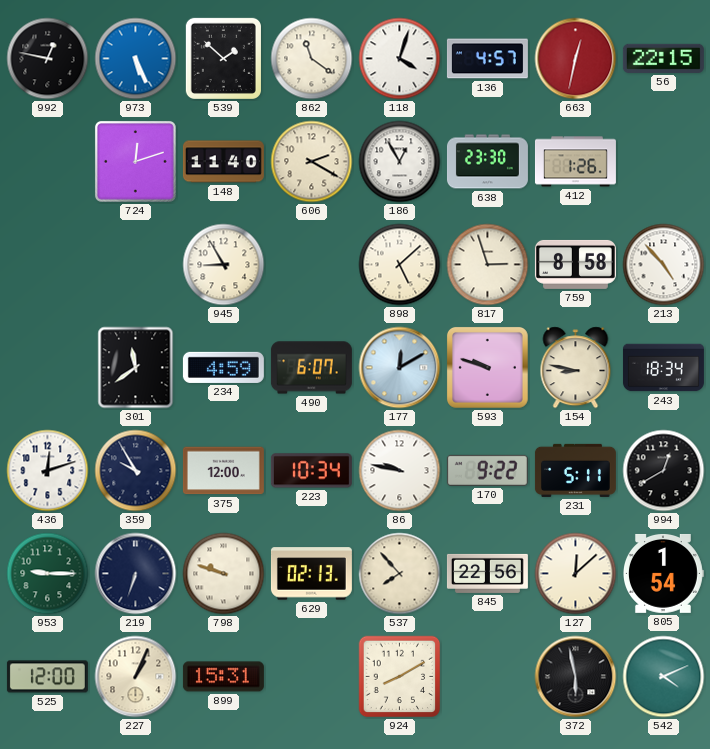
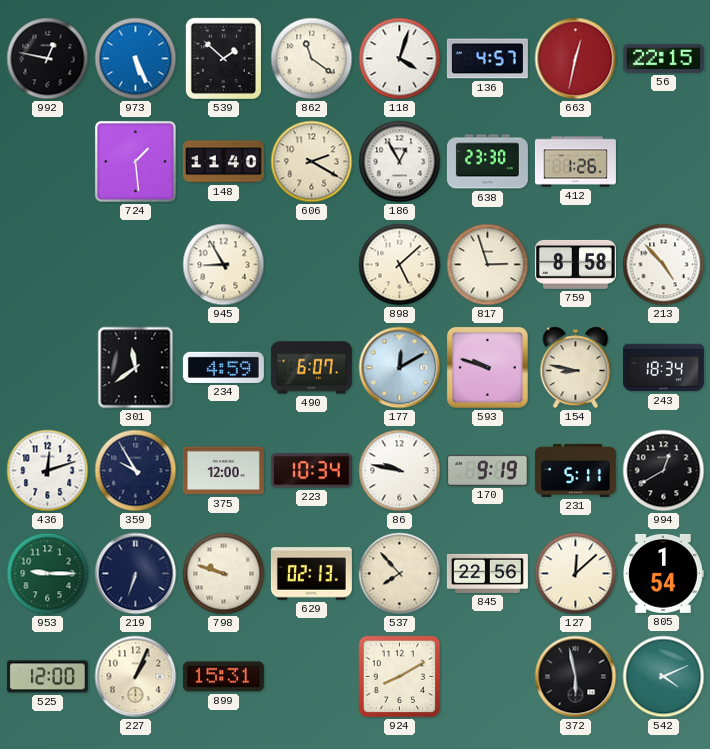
724: 12:12 -> 1:29 (135, 161)
170: 9:22 -> 9:19 (487, 470)
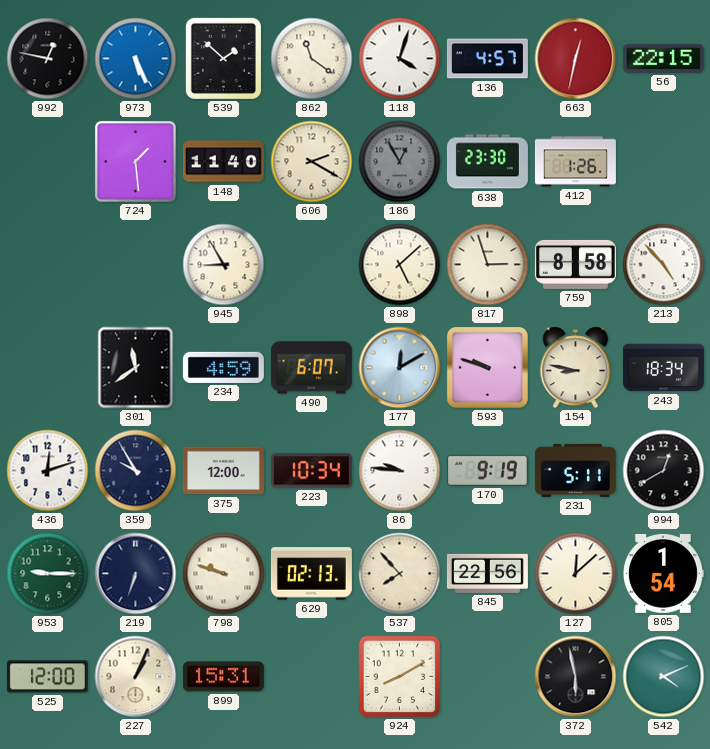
186 dial: white -> grey (400, 162)
86: 9:47 -> 9:46 (400, 471)
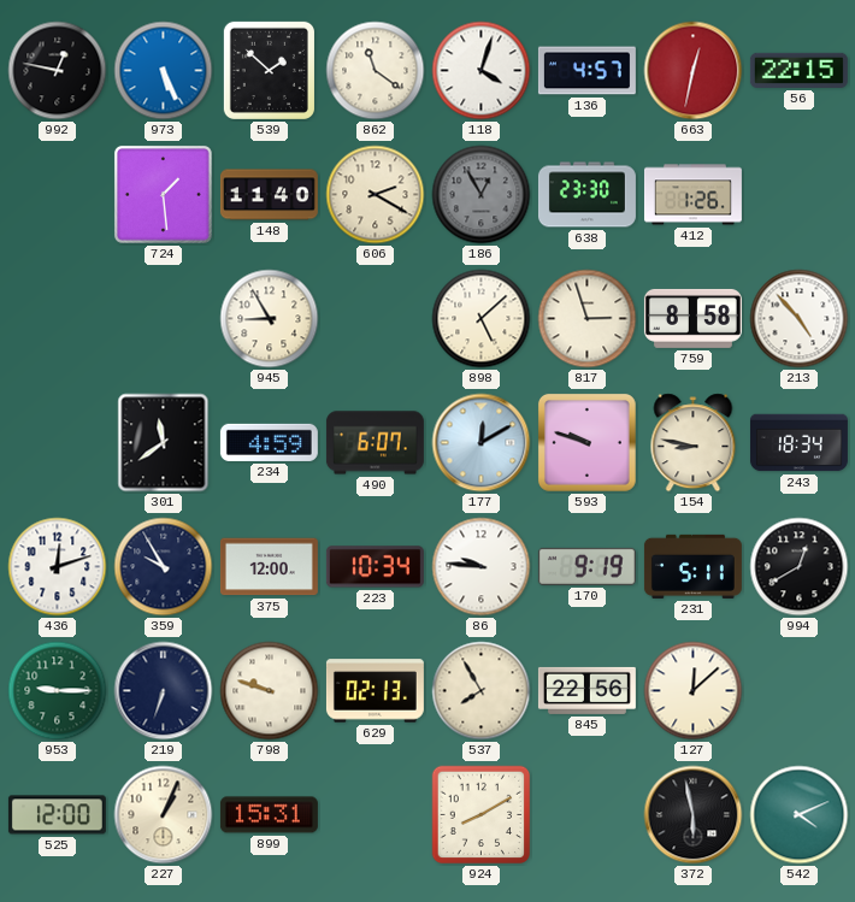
537: 7:53 -> 7:55 (482, 691)
805: 1:54 -> none (664, 573)
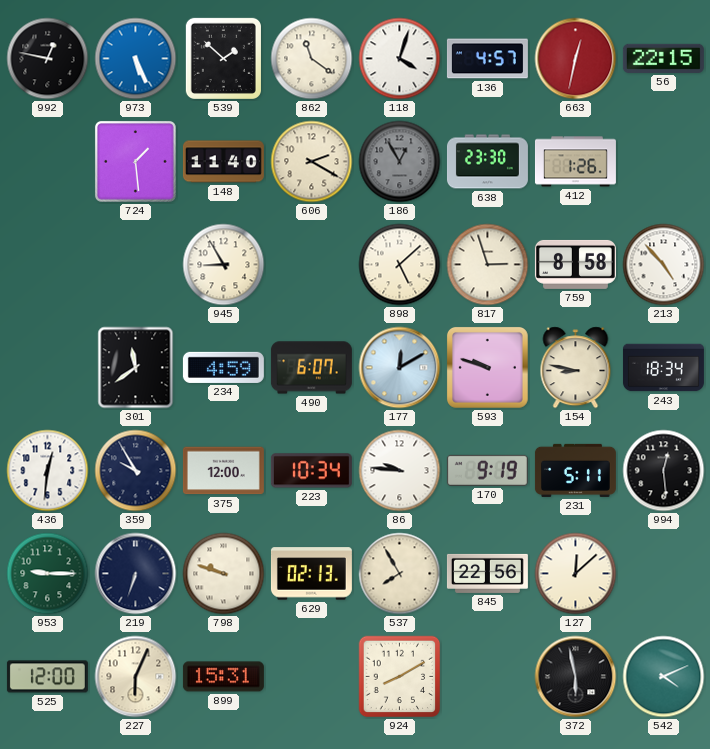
436: 12:12 -> 12:31 (48, 471)
994: 12:40 -> 12:29 (664, 471)
227: 1:04 -> 6:04 (136, 677)
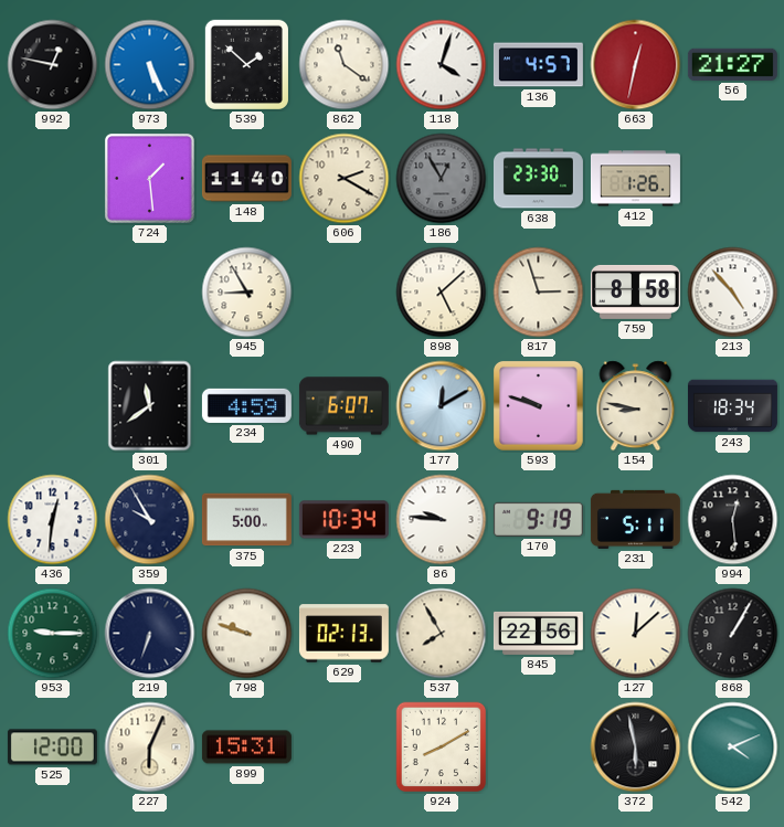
56: 22:15 -> 21:27 (732, 64)
375: 12:00 -> 5:00 (246, 520)
868: none -> 1:05 (733, 634)
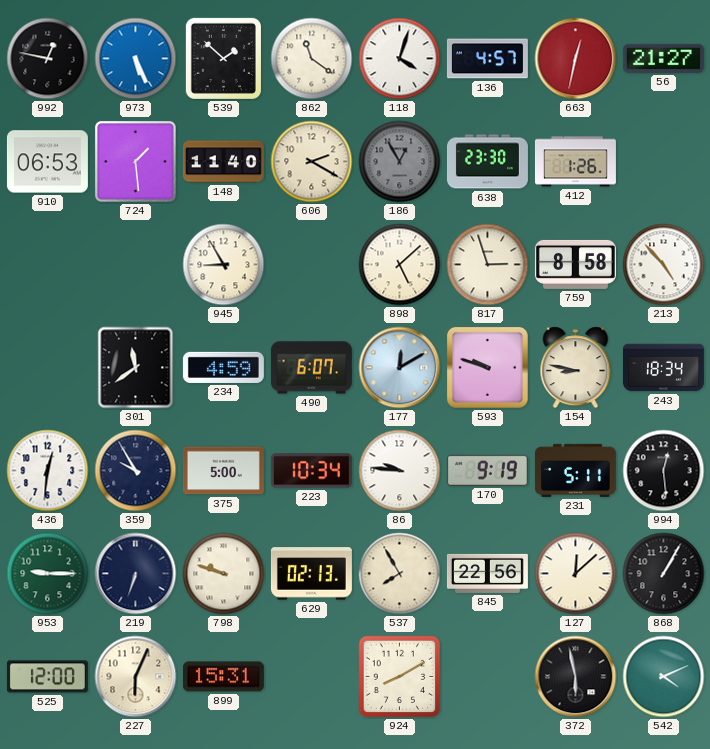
910: none -> 06:53 (47, 162)
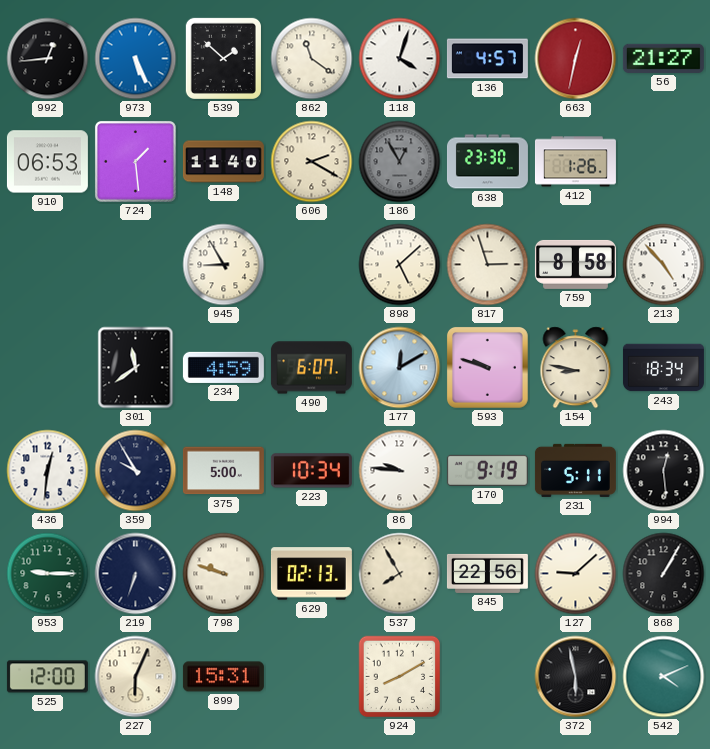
992: 12:47 -> 12:44 (48, 59)
127: 12:08 -> 9:08 (576, 574)
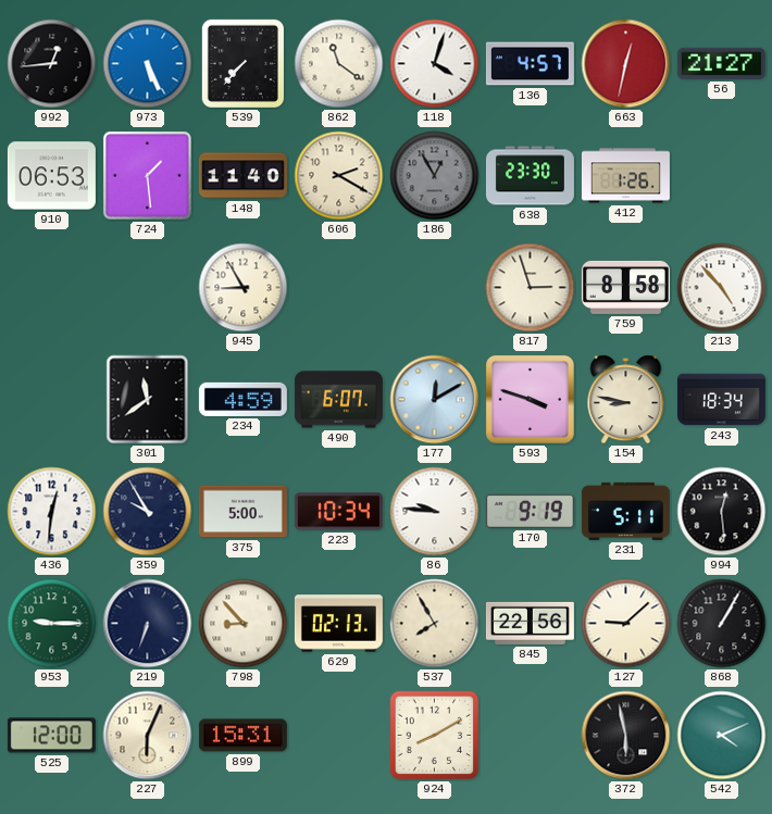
539: 1:52 -> 7:37 (242, 63)
898: 5:08 -> none (400, 265)
593: 9:48 -> 3:48 (530, 399)
798: 9:48 -> 8:53 (244, 624)
